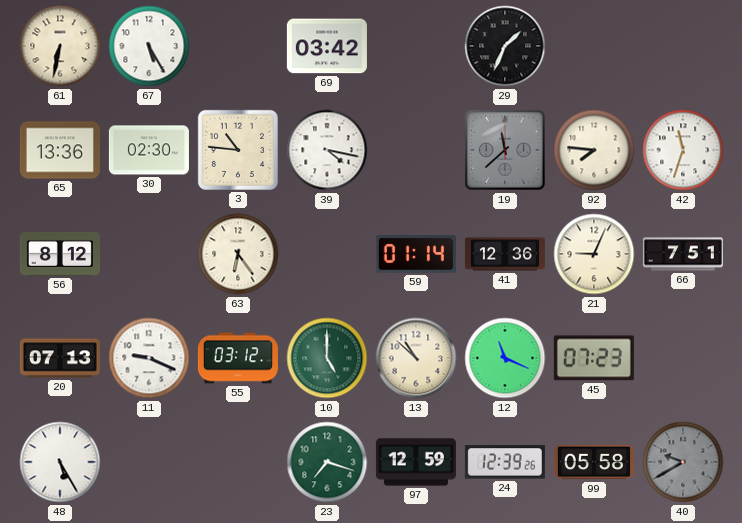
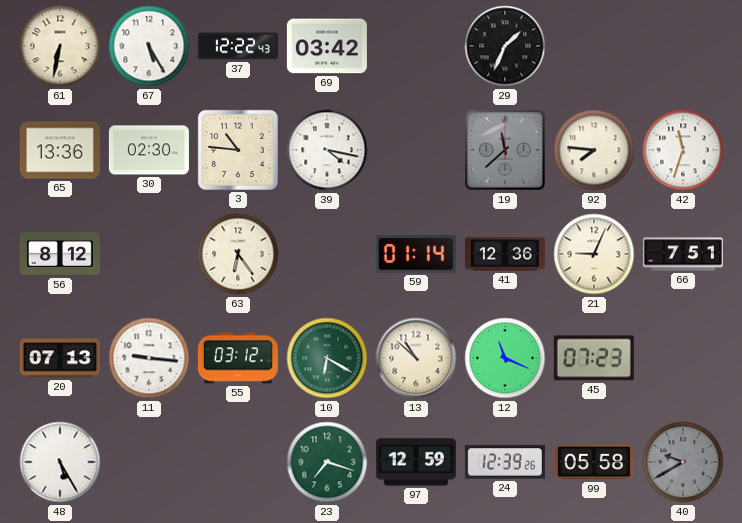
37: none -> 12:22 (238, 46)
11: 9:19 -> 9:16 (149, 358)
10: 5:00 -> 6:20 (327, 358)
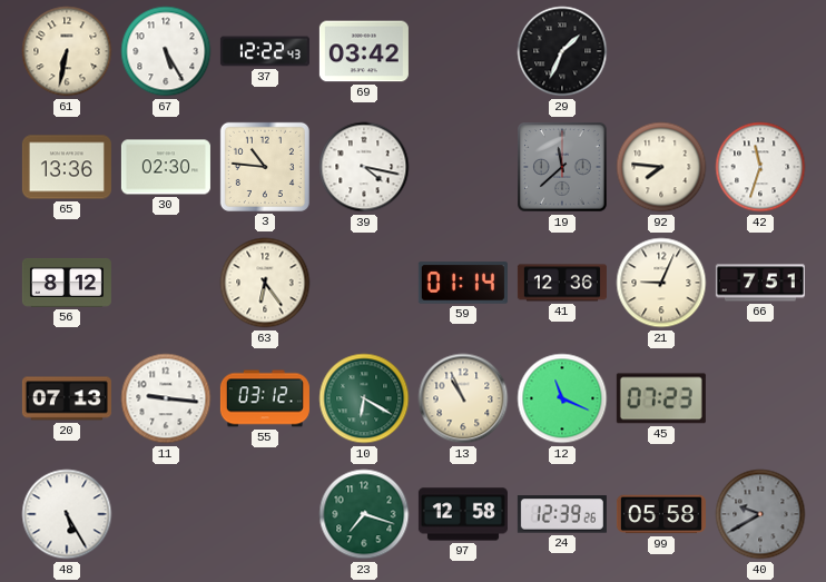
13: 10:52 -> 10:56 (463, 398)
97: 12:59 -> 12:58 (463, 514)
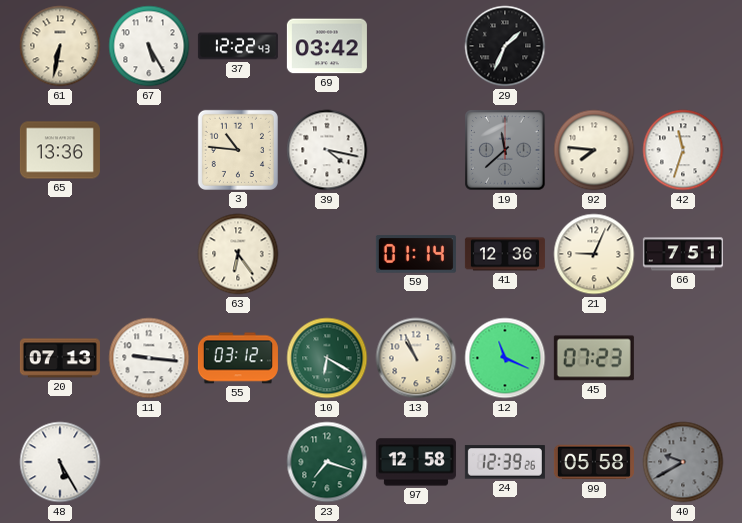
30: 02:30 -> none (166, 167)
56: 8:12 -> none (67, 283)
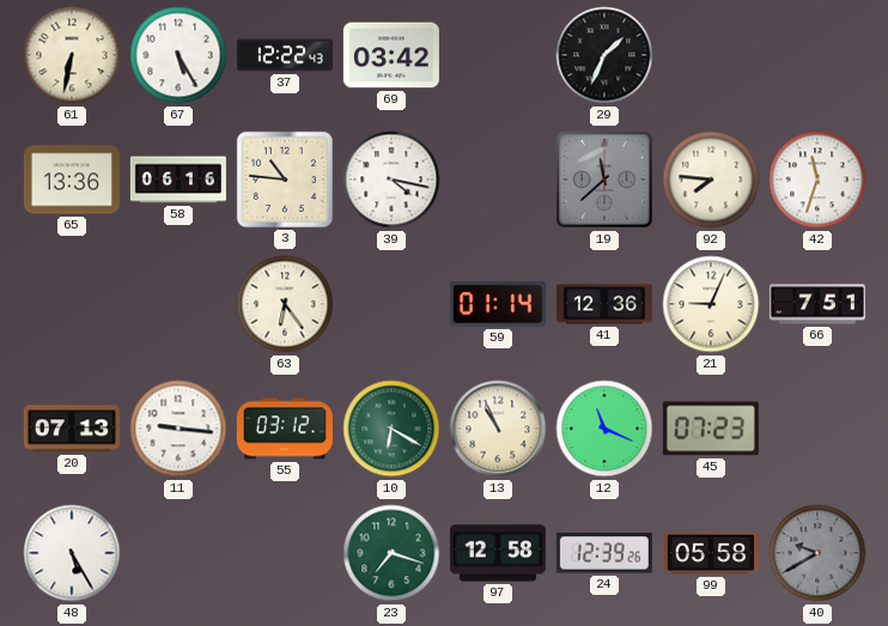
58: none -> 06:16 (178, 180)
